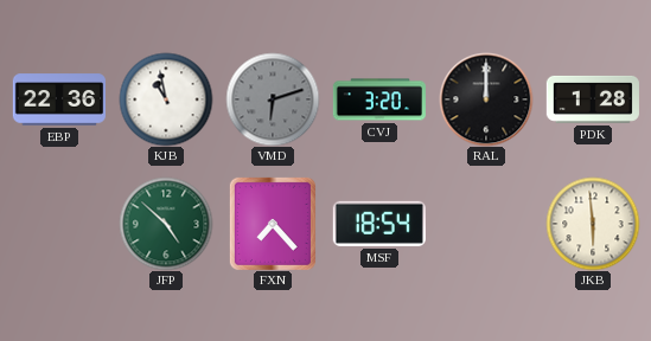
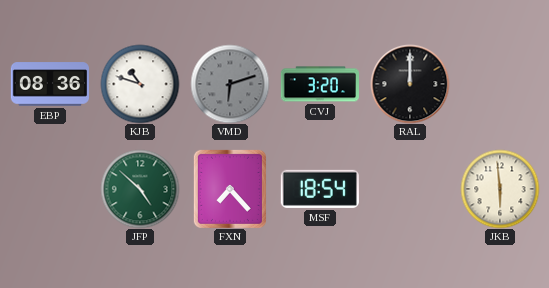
EBP: 22:36 -> 08:36 (49, 84)
KJB: 10:58 -> 10:48 (140, 84)
PDK: 1:28 -> none (593, 99)
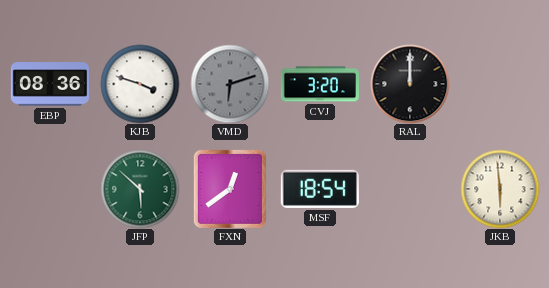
KJB: 10:48 -> 3:48 (140, 84)
JFP: 4:52 -> 5:52 (140, 189)
FXN: 7:23 -> 12:39 (230, 189)
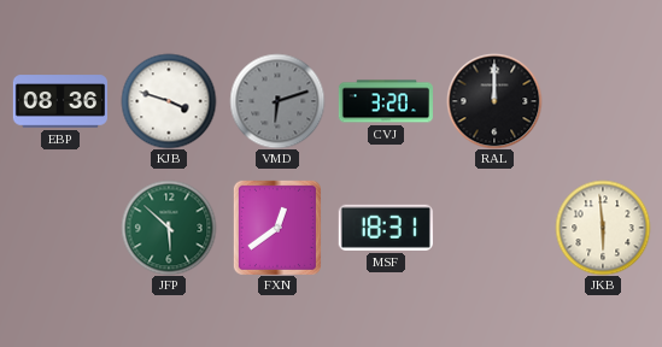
MSF: 18:54 -> 18:31 (386, 228)
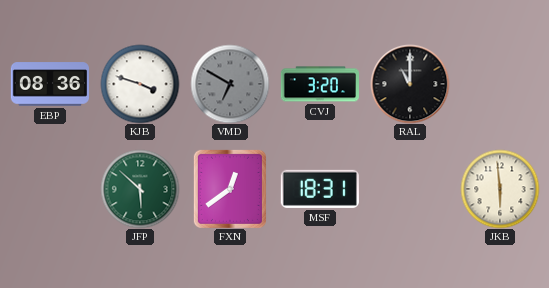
VMD: 6:12 -> 6:50 (230, 84)
RAL: 12:00 -> 11:00 (410, 84)
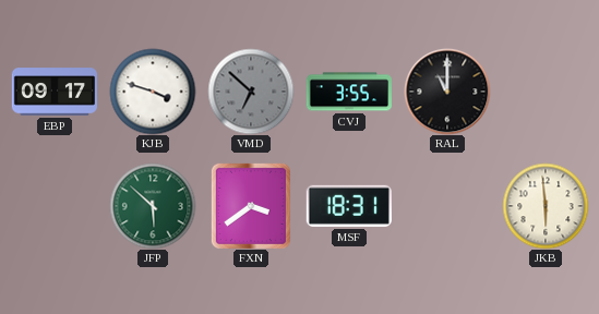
EBP: 08:36 -> 09:17 (53, 92)
VMD: 6:50 -> 6:52 (251, 92)
CVJ: 3:20 -> 3:55 (349, 92)
FXN: 12:39 -> 3:39 (251, 206)
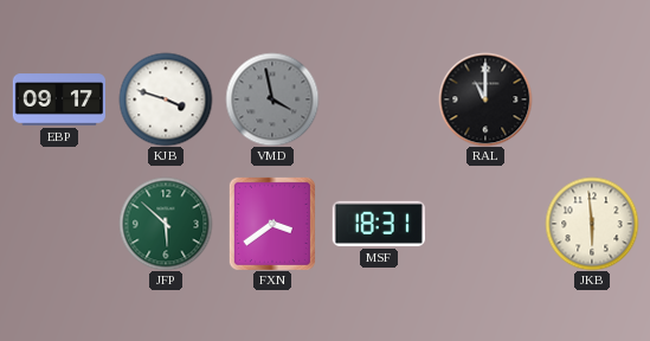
VMD: 6:52 -> 3:58 (272, 99)
CVJ: 3:55 -> none (349, 92)
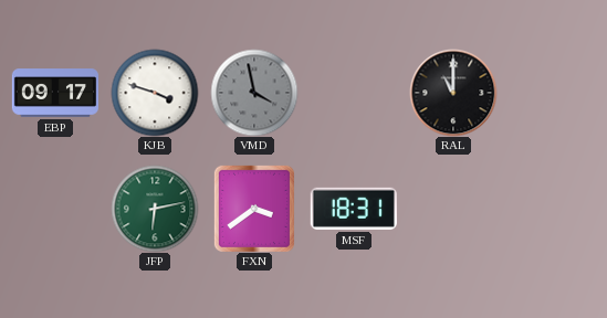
JFP: 5:52 -> 6:13 (155, 209)
JKB: 5:59 -> none (592, 224)
